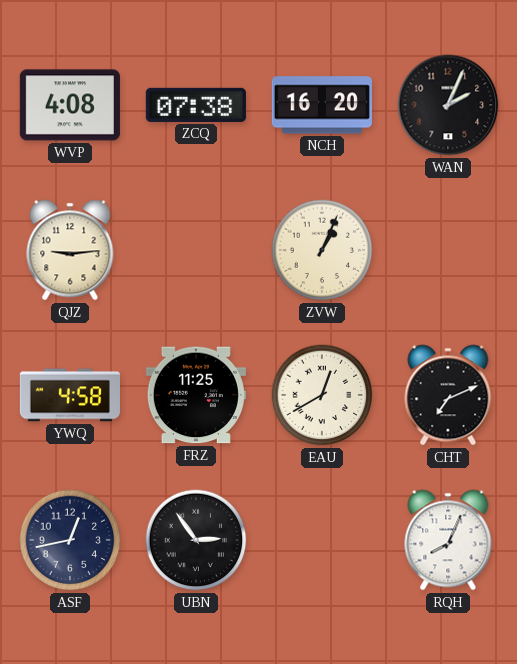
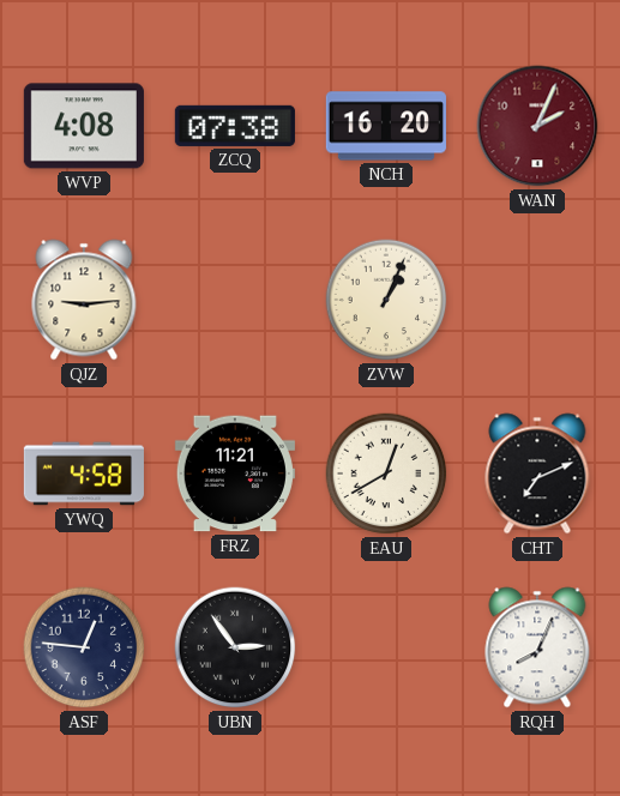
WAN dial: black -> burgundy (537, 126)
FRZ: 11:25 -> 11:21 (235, 474)
ASF: 12:43 -> 12:46 (84, 647)
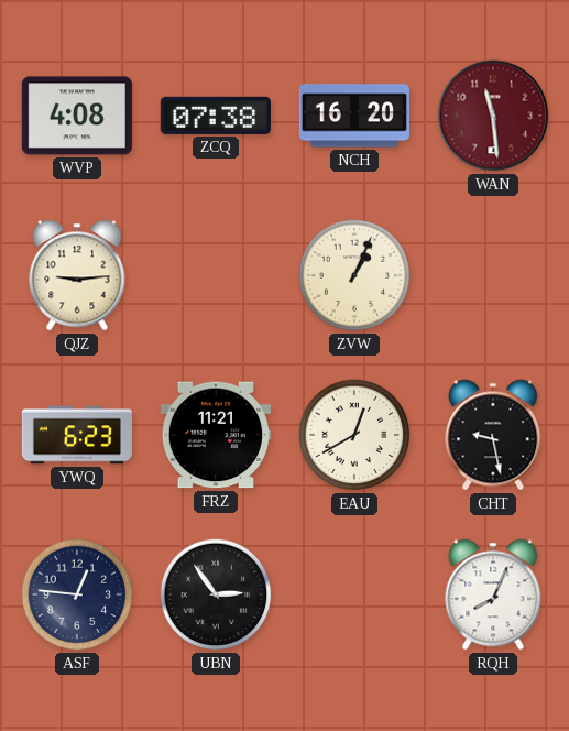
WAN: 2:04 -> 11:29 (493, 116)
YWQ: 4:58 -> 6:23 (77, 435)
CHT: 7:11 -> 9:28 (493, 435)
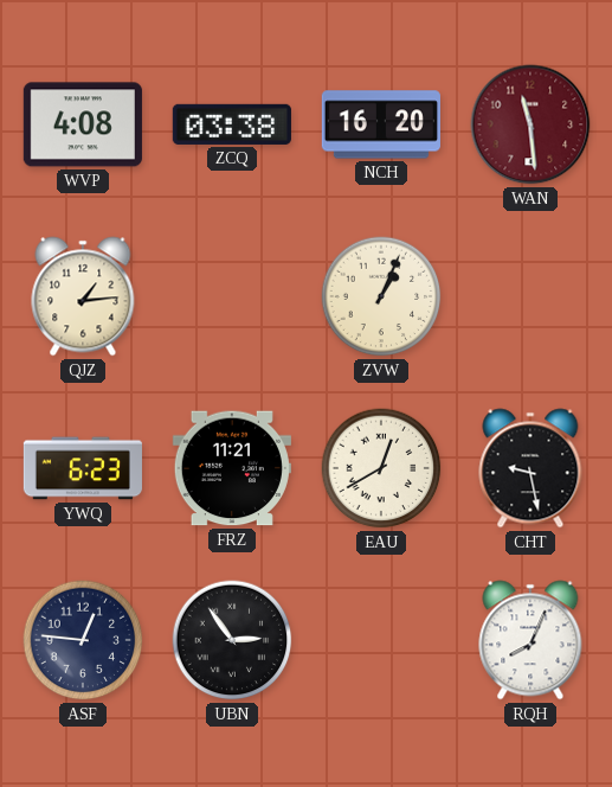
ZCQ: 07:38 -> 03:38 (232, 124)
QJZ: 9:14 -> 1:14 (83, 296)
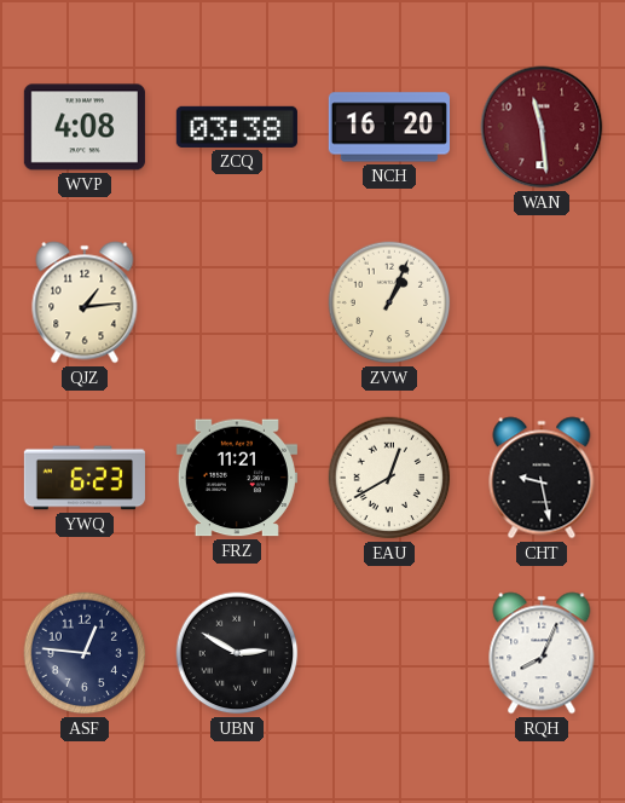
UBN: 2:54 -> 2:50 (237, 653)
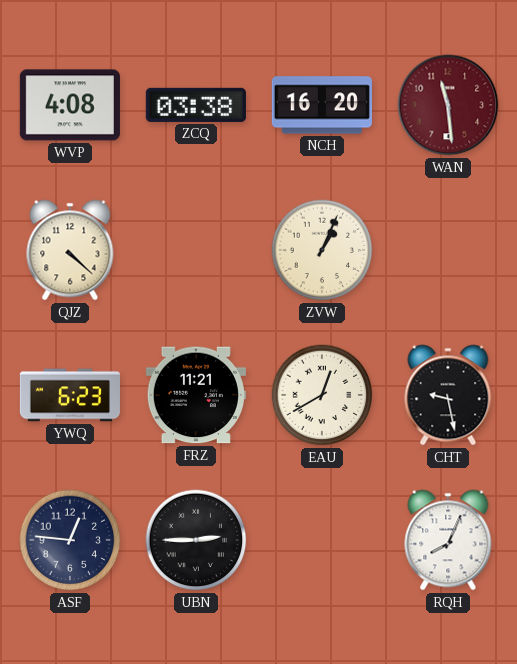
QJZ: 1:14 -> 4:22 (70, 250)
UBN: 2:50 -> 2:45 (196, 540)
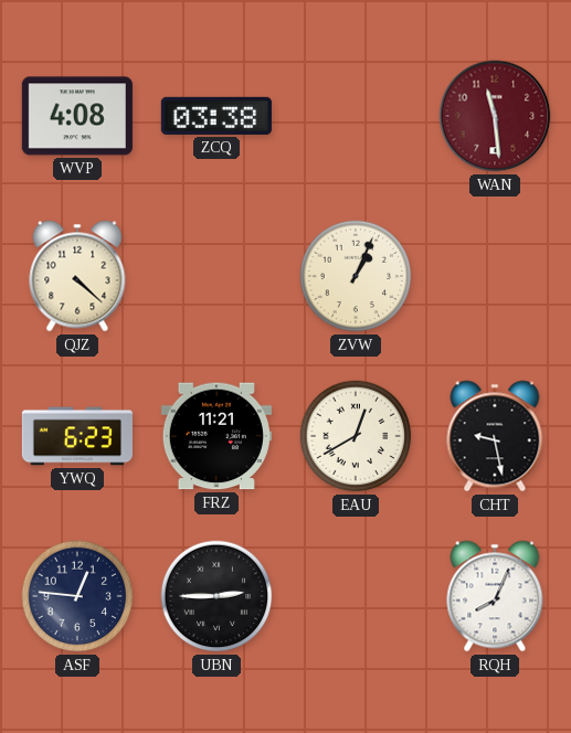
NCH: 16:20 -> none (322, 105)
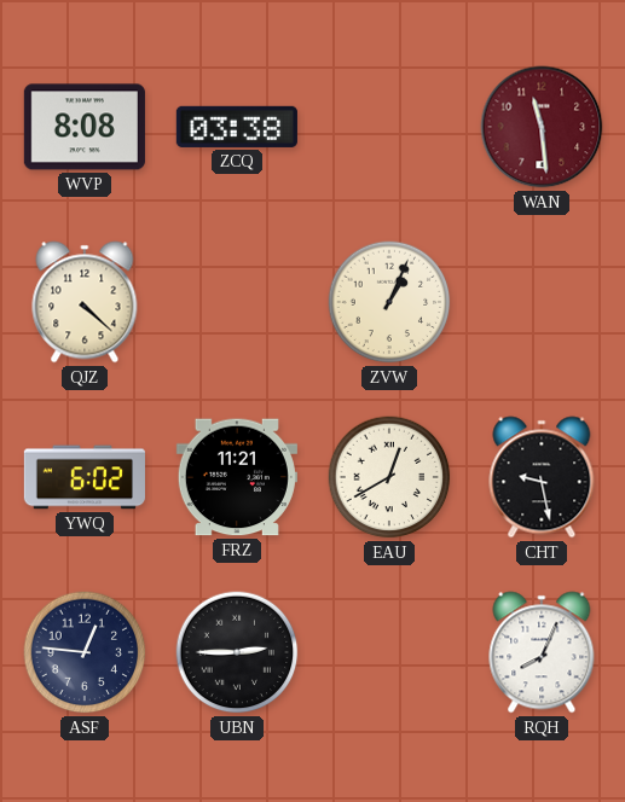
WVP: 4:08 -> 8:08 (85, 127)
YWQ: 6:23 -> 6:02 (85, 477)
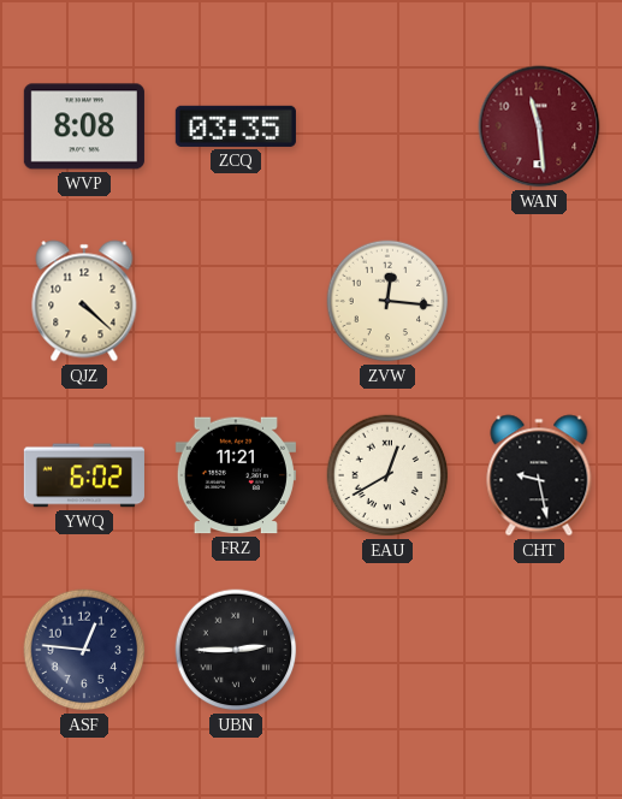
ZCQ: 03:38 -> 03:35 (236, 126)
ZVW: 1:04 -> 12:16 (387, 301)
RQH: 8:04 -> none (542, 652)
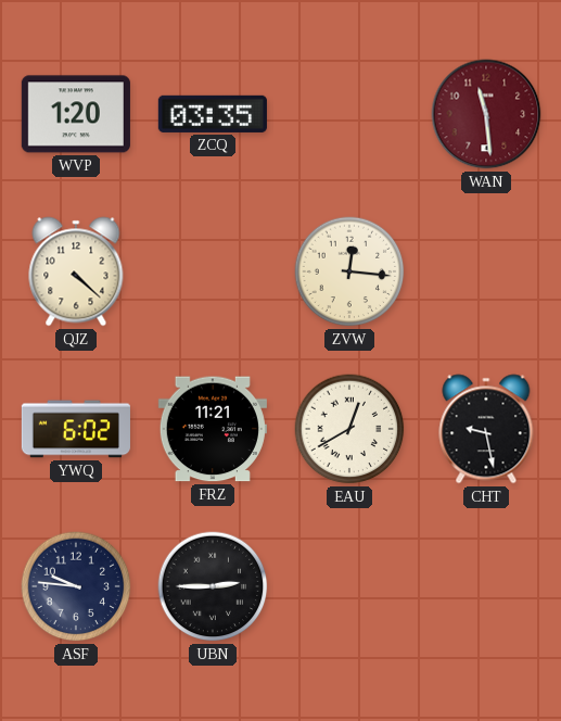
WVP: 8:08 -> 1:20 (76, 114)
ASF: 12:46 -> 9:46 (76, 586)
